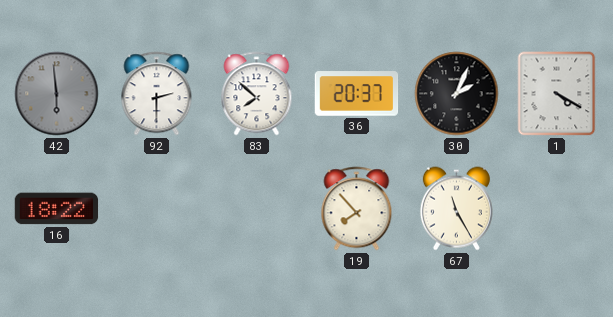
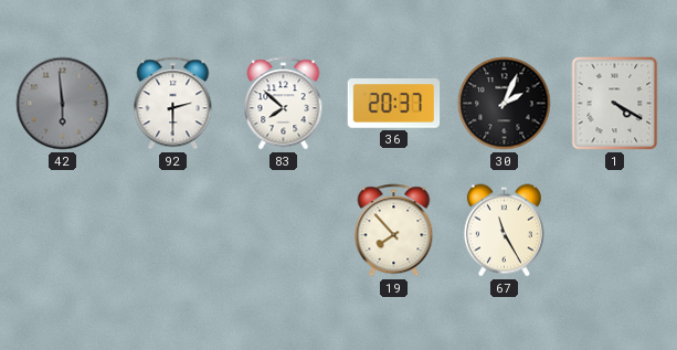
16: 18:22 -> none (57, 209)
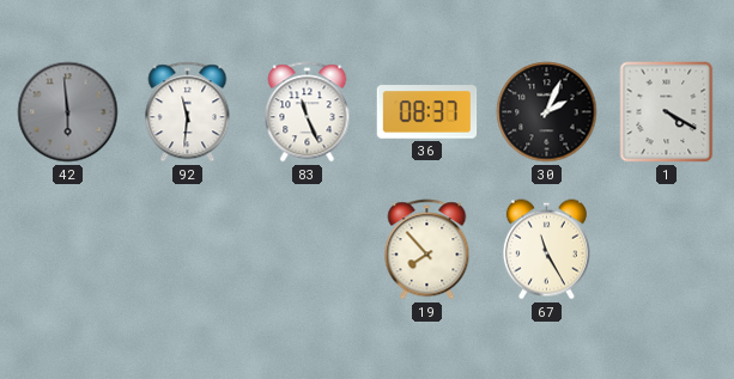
92: 2:30 -> 11:31 (188, 112)
83: 7:52 -> 11:26 (308, 112)
36: 20:37 -> 08:37 (427, 112)
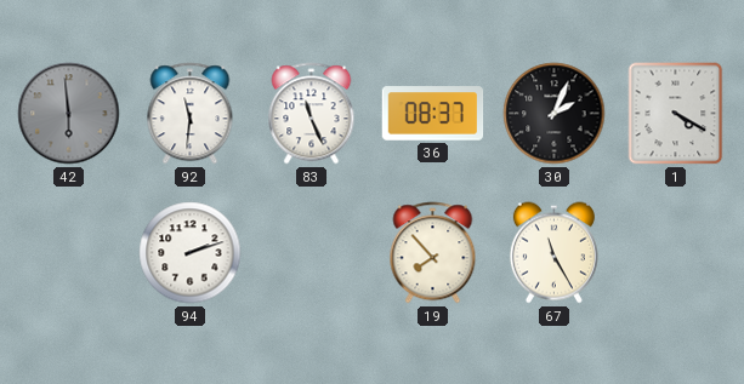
94: none -> 2:12 (191, 253)
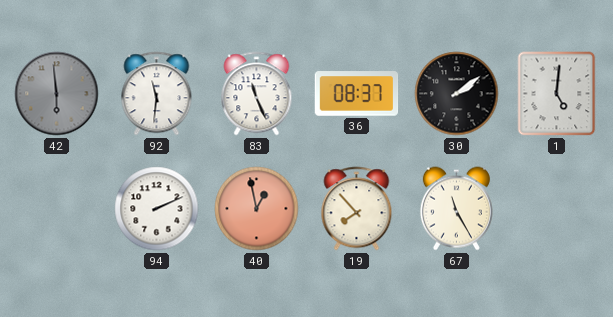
30: 2:04 -> 2:09 (457, 94)
1: 4:20 -> 5:01 (557, 94)
94: 2:12 -> 2:11 (157, 209)
40: none -> 12:58 (257, 209)
